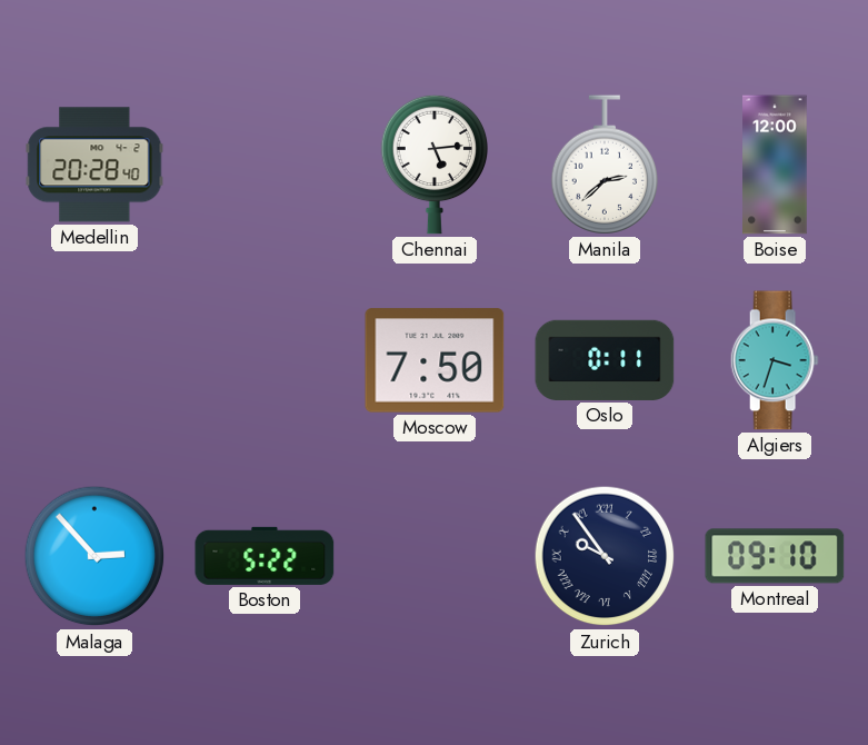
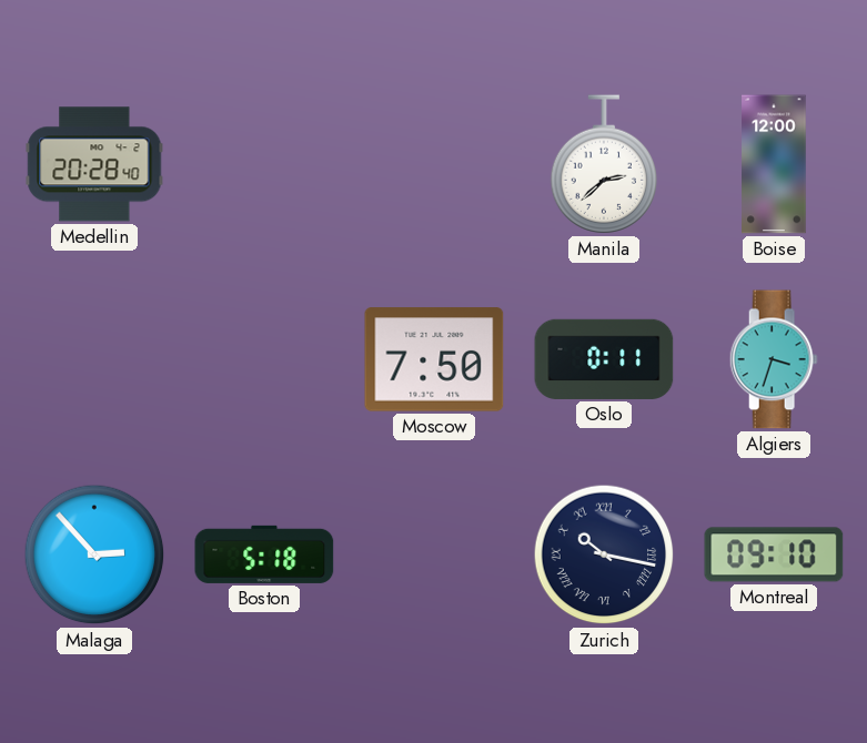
Chennai: 5:14 -> none (435, 165)
Boston: 5:22 -> 5:18 (264, 554)
Zurich: 9:54 -> 10:17 (604, 554)
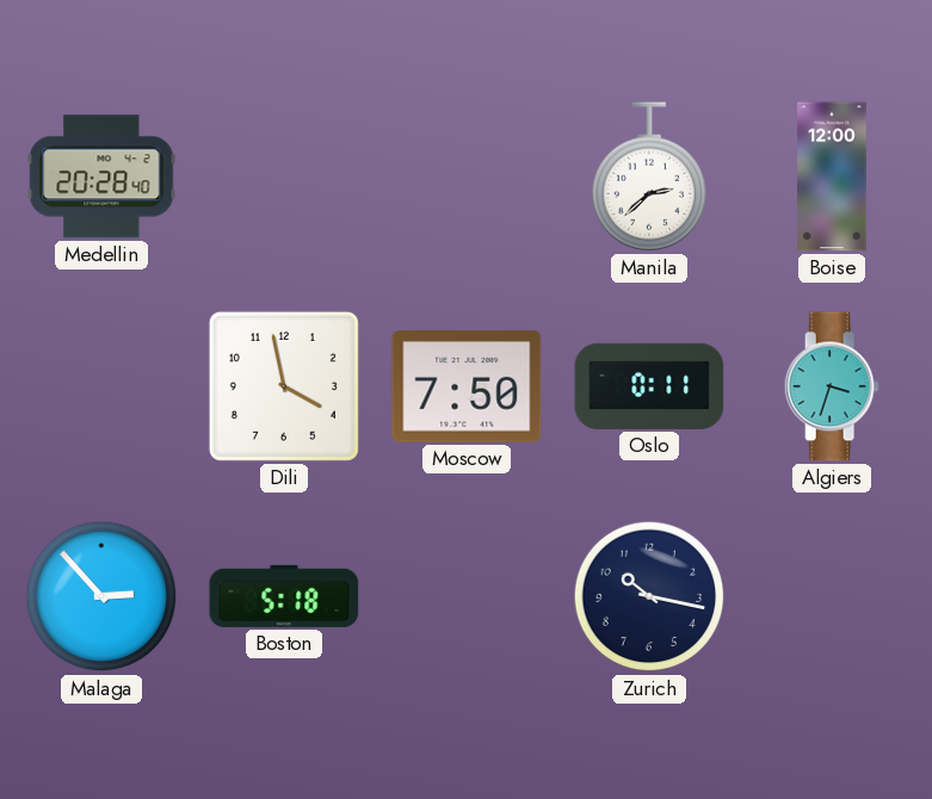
Dili: none -> 3:58 (284, 386)
Zurich numerals: Roman -> Arabic (649, 596)
Montreal: 09:10 -> none (774, 554)
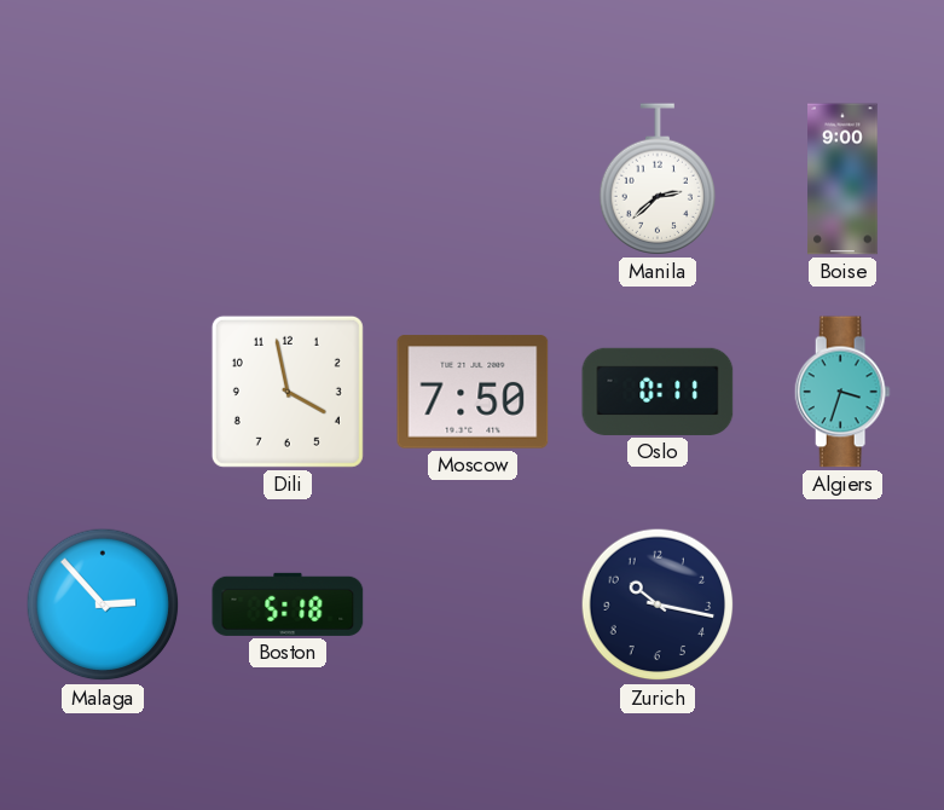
Medellin: 20:28 -> none (101, 176)
Boise: 12:00 -> 9:00 (842, 179)
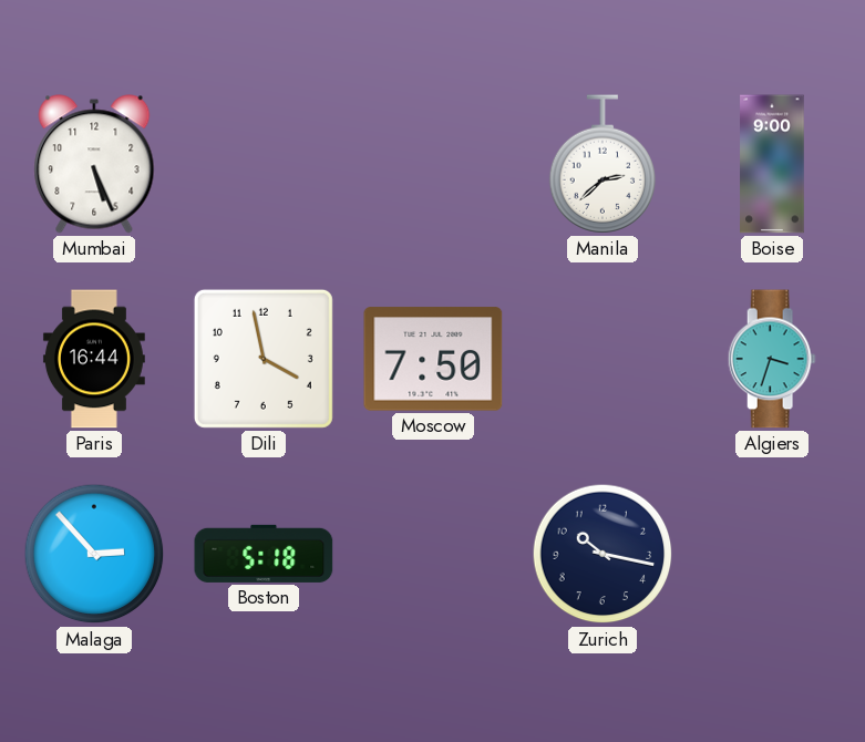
Mumbai: none -> 5:26 (94, 164)
Paris: none -> 16:44 (94, 359)
Oslo: 0:11 -> none (658, 392)
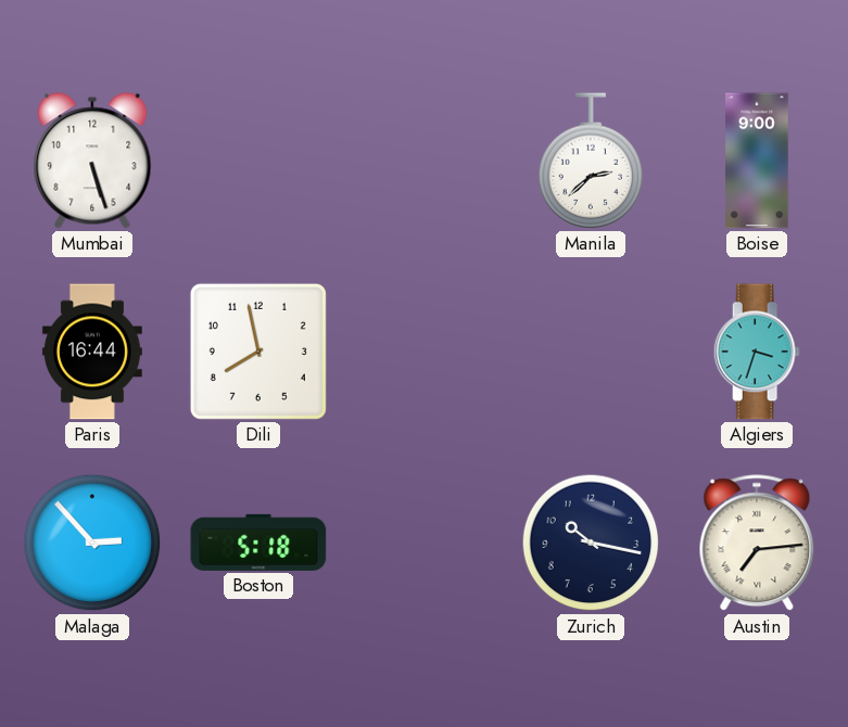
Mumbai: 5:26 -> 5:27 (92, 161)
Dili: 3:58 -> 7:58 (258, 352)
Moscow: 7:50 -> none (433, 359)
Austin: none -> 7:14 (757, 544)
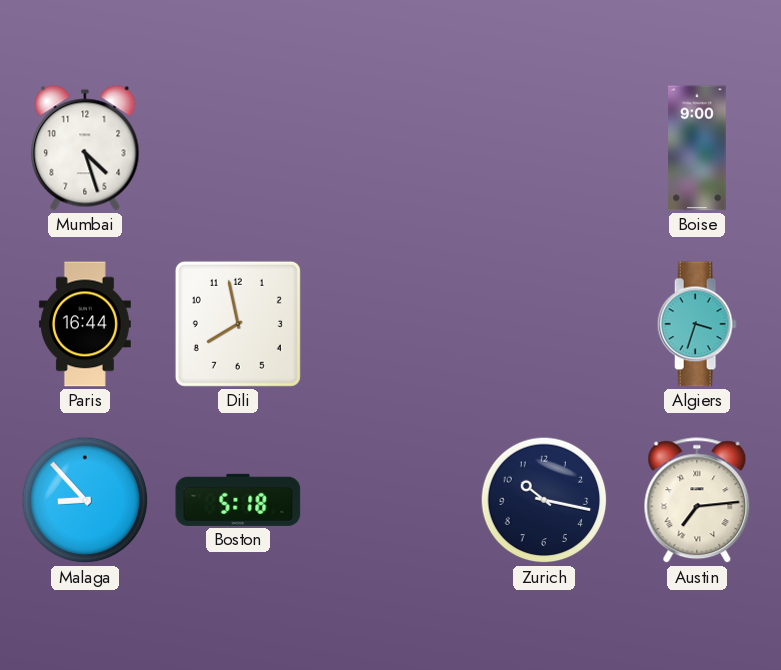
Mumbai: 5:27 -> 4:27 (85, 148)
Manila: 2:38 -> none (591, 161)
Malaga: 2:53 -> 8:53 (85, 500)
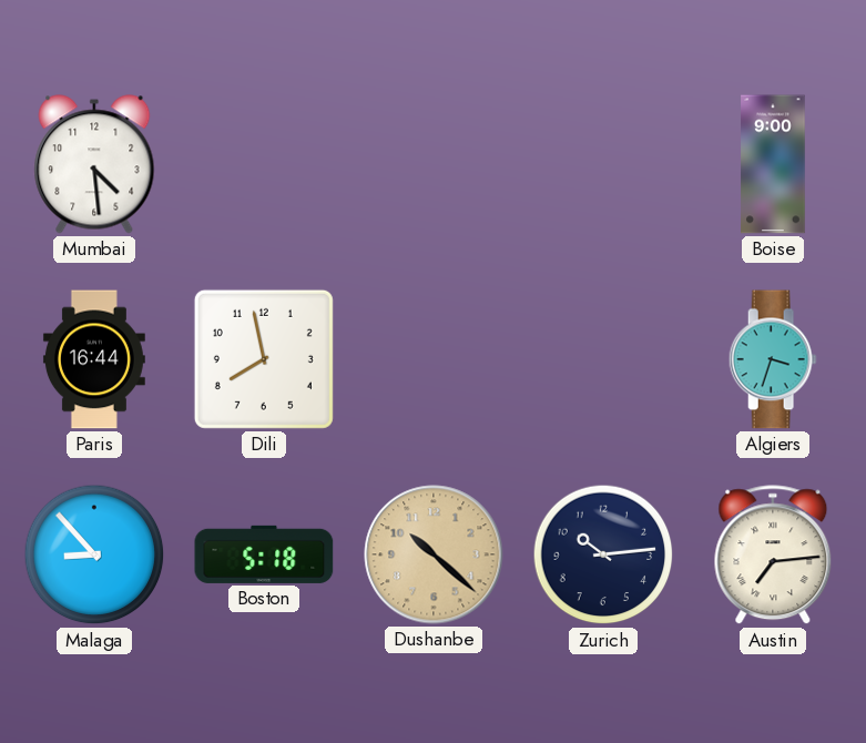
Mumbai: 4:27 -> 4:29 (94, 164)
Dushanbe: none -> 10:22 (434, 554)
Zurich: 10:17 -> 10:14 (603, 554)
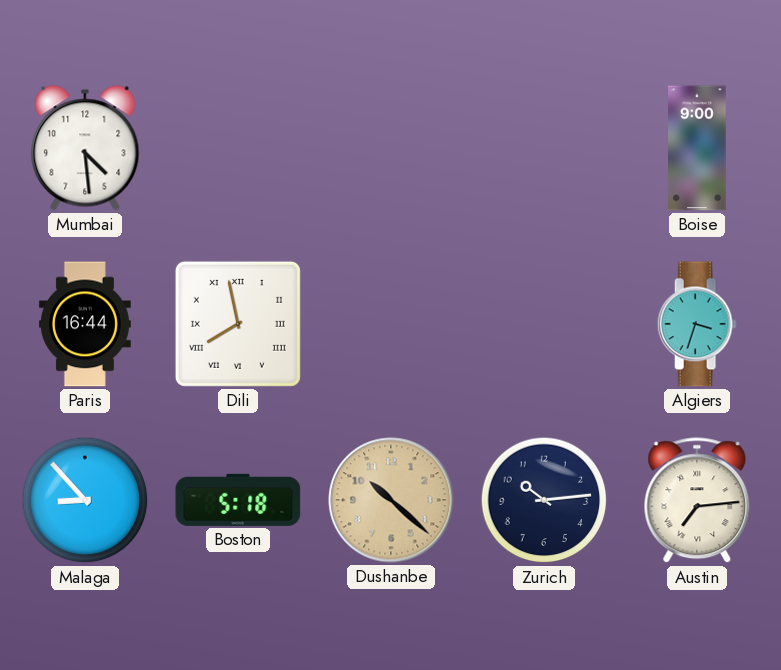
Dili numerals: Arabic -> Roman (238, 324)
